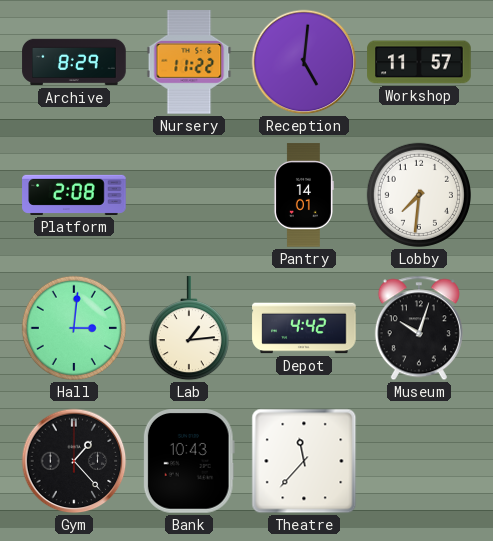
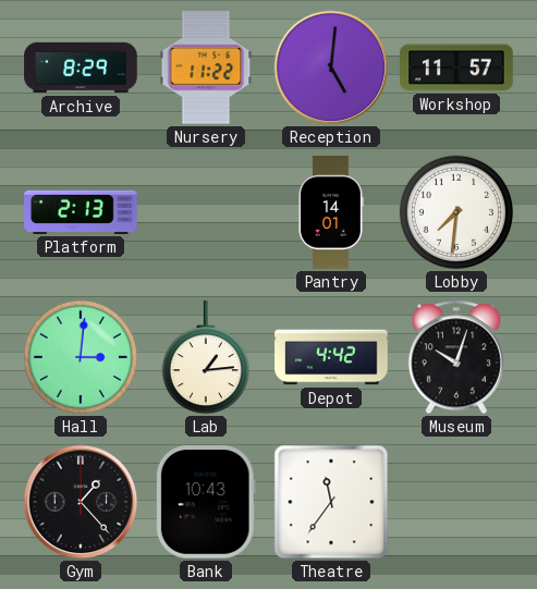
Platform: 2:08 -> 2:13 (81, 212)
Theatre: 11:37 -> 11:36 (331, 502)
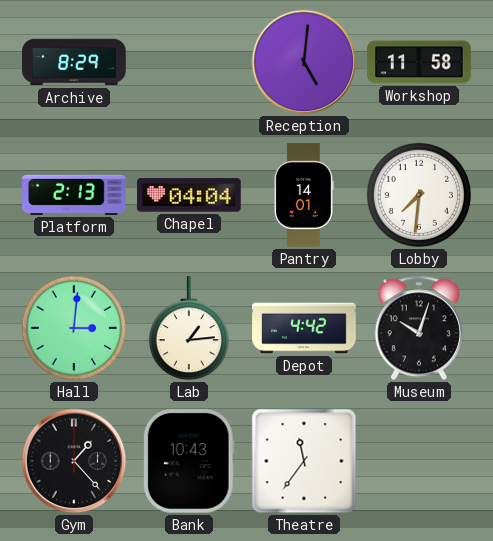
Nursery: 11:22 -> none (206, 68)
Workshop: 11:57 -> 11:58 (419, 62)
Chapel: none -> 04:04 (189, 195)
